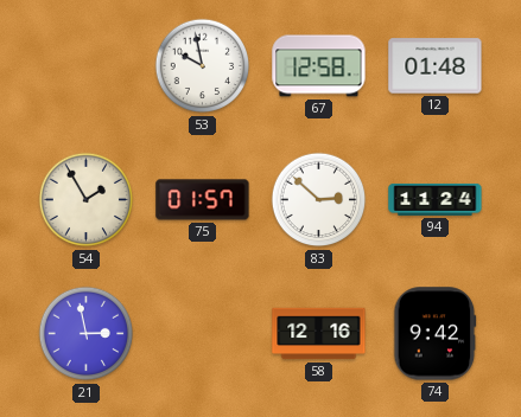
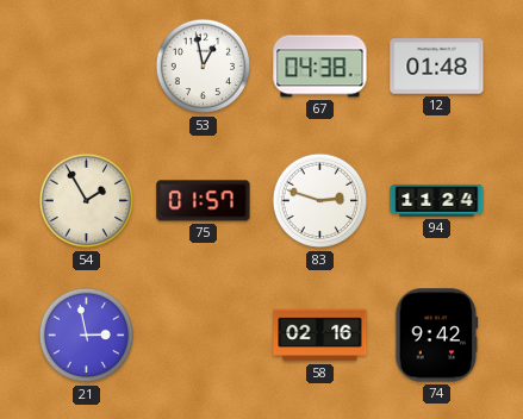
53: 9:58 -> 12:58 (204, 67)
67: 12:58 -> 04:38 (320, 67)
83: 2:52 -> 2:48 (320, 201)
58: 12:16 -> 02:16 (320, 336)
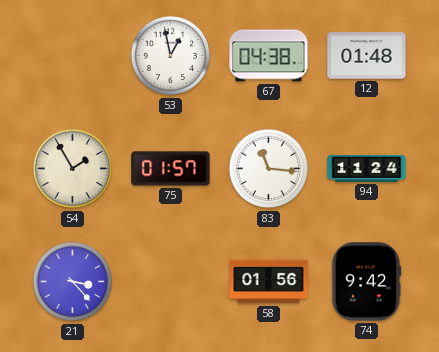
83: 2:48 -> 11:16 (269, 169)
21: 2:58 -> 3:23 (73, 282)
58: 02:16 -> 01:56 (269, 282)
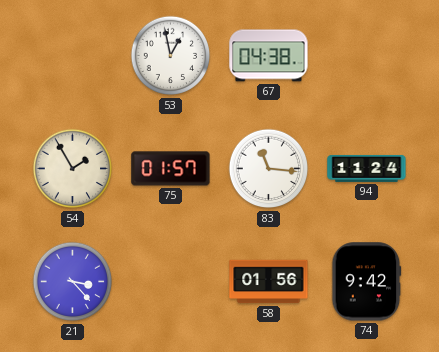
12: 01:48 -> none (367, 56)
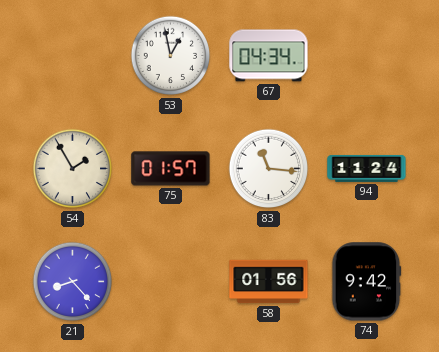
67: 04:38 -> 04:34 (269, 56)
21: 3:23 -> 8:23 (73, 282)
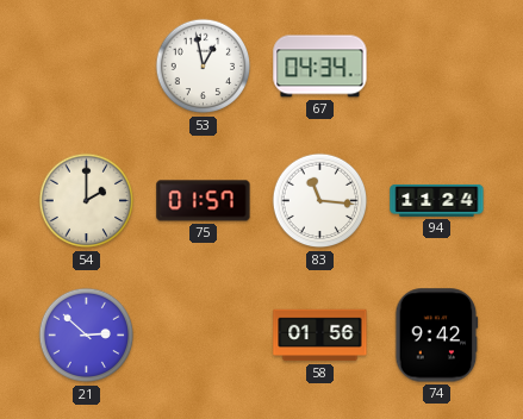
54: 1:55 -> 2:00 (87, 201)
21: 8:23 -> 2:52 (87, 336)
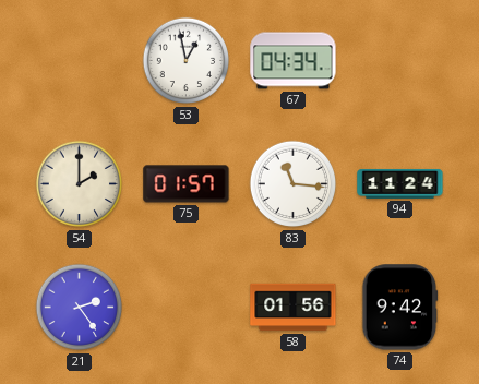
21: 2:52 -> 2:24 (80, 308)
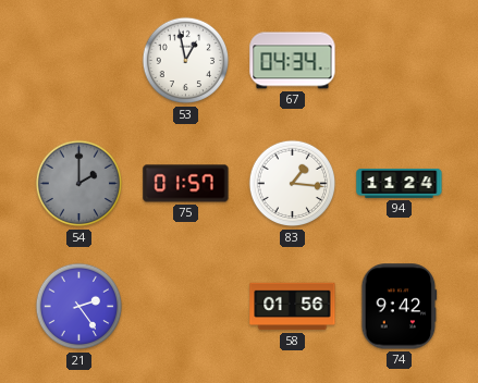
54 dial: cream -> grey (79, 184)
83: 11:16 -> 1:16 (293, 184)
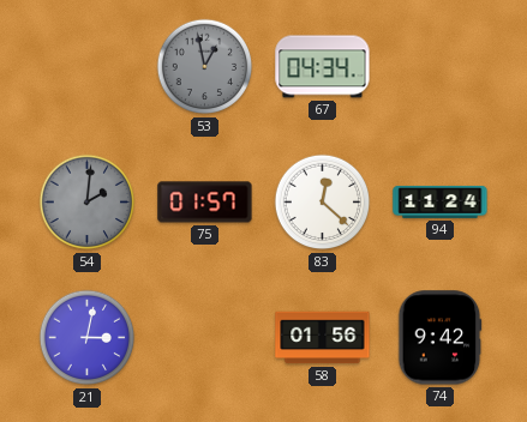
53 dial: white -> grey (205, 67)
54: 2:00 -> 2:01 (88, 203)
83: 1:16 -> 12:22 (323, 203)
21: 2:24 -> 3:02 (88, 338)
